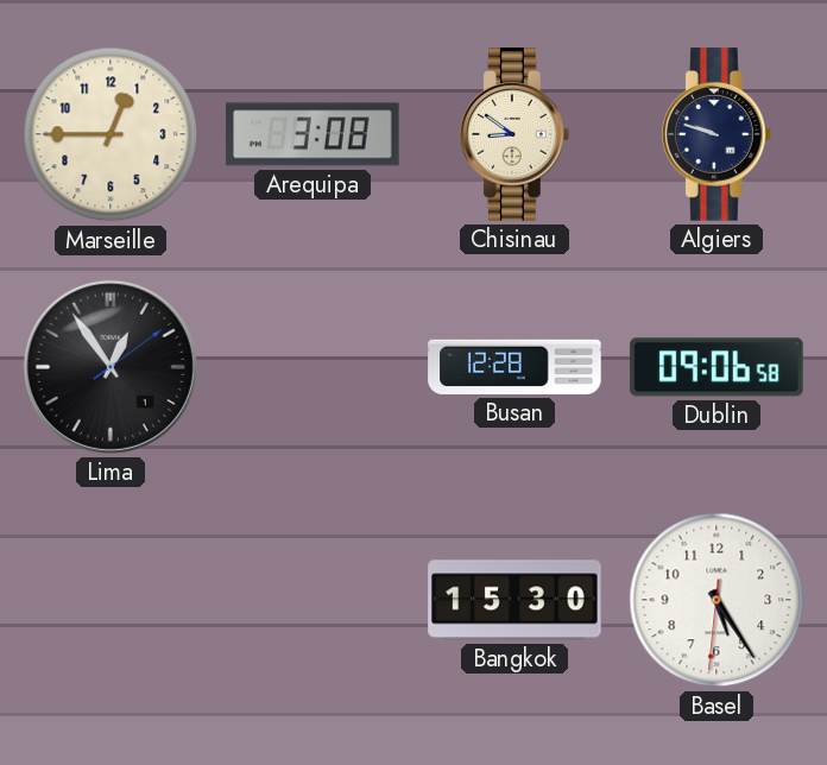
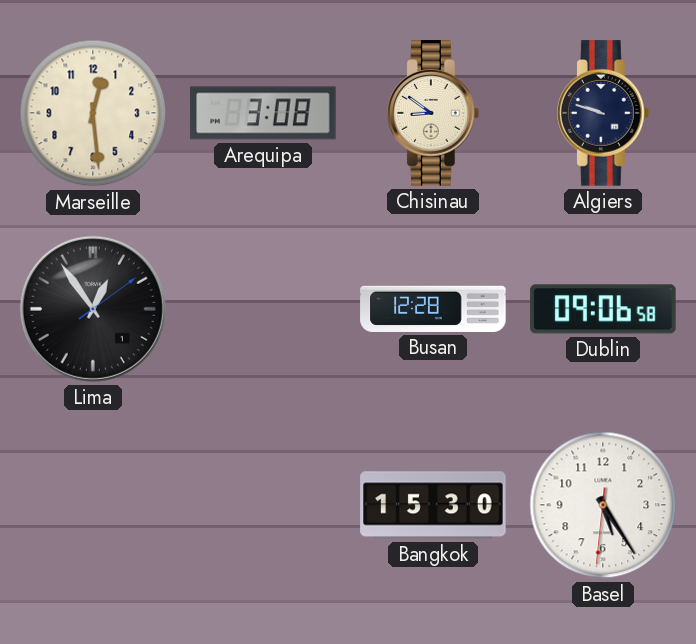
Marseille: 12:45 -> 12:29 (93, 113)
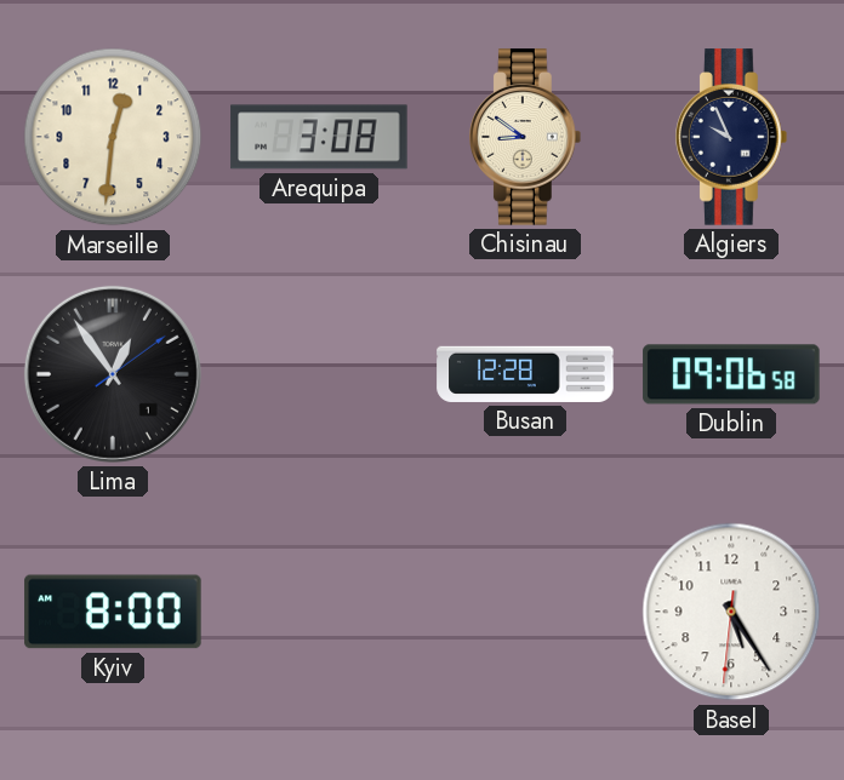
Marseille: 12:29 -> 12:31 (113, 137)
Algiers: 9:48 -> 9:56 (732, 137)
Kyiv: none -> 8:00 (113, 612)
Bangkok: 15:30 -> none (433, 505)
